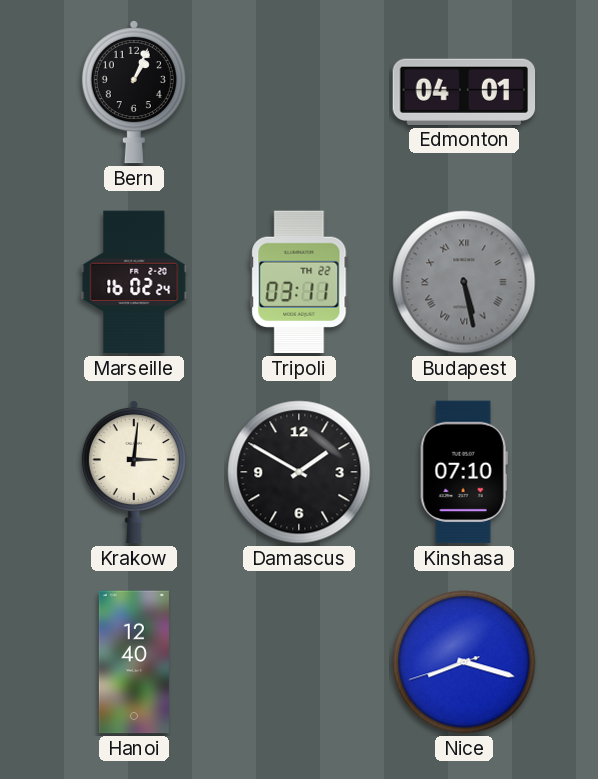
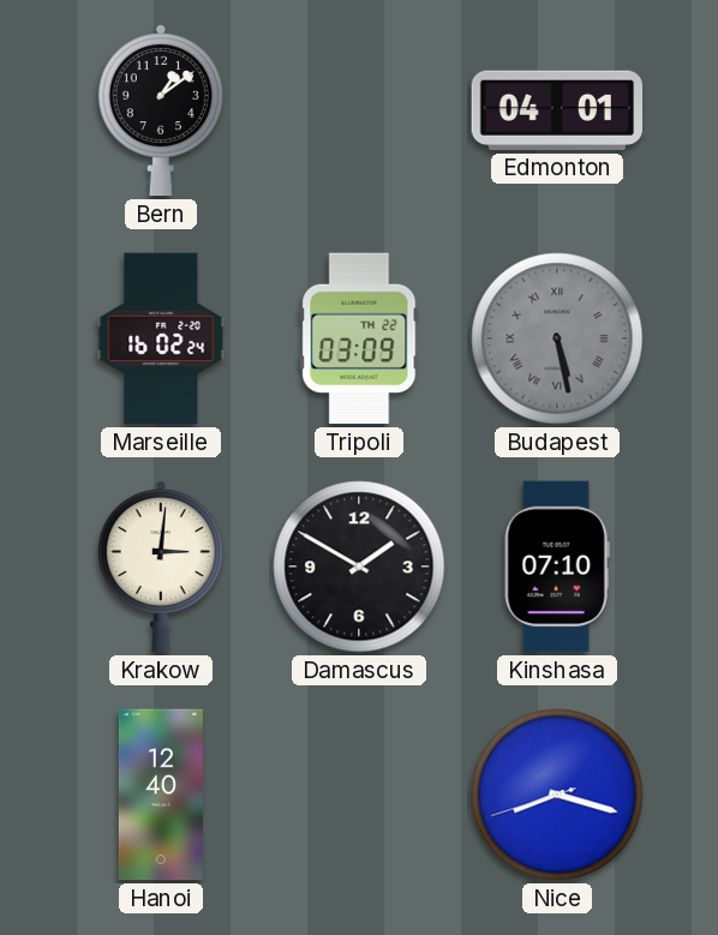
Bern: 1:04 -> 1:09 (161, 110)
Tripoli: 03:11 -> 03:09 (359, 338)
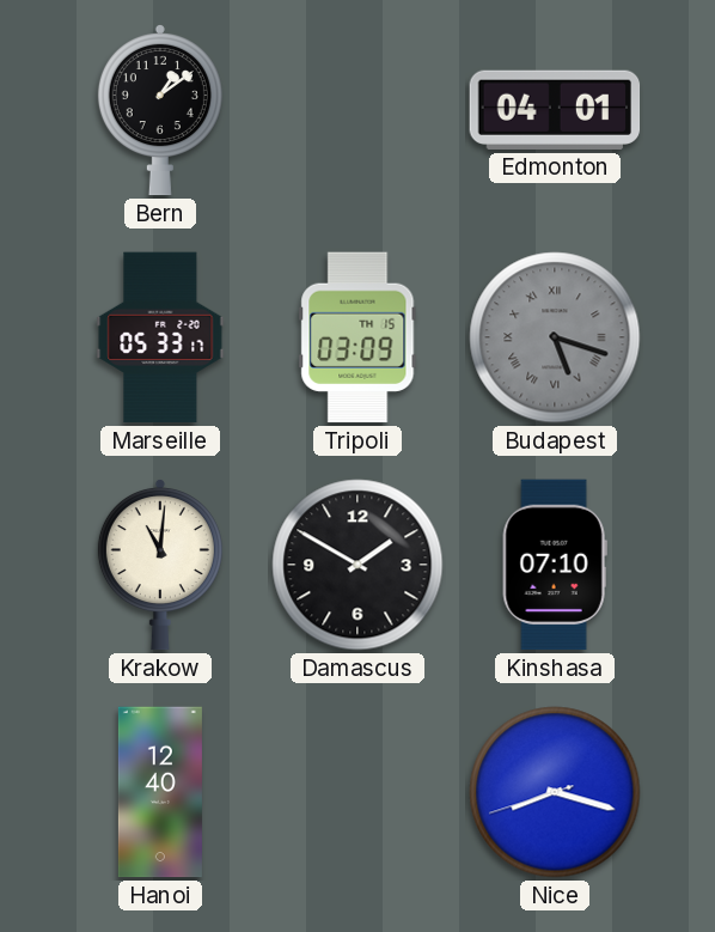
Marseille: 16:02 -> 05:33 (160, 337)
Tripoli date: TH 22 -> TH 15 (357, 337)
Budapest: 5:28 -> 5:18 (555, 337)
Krakow: 3:01 -> 11:01 (160, 565)
